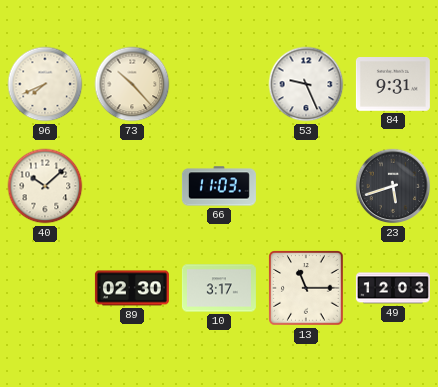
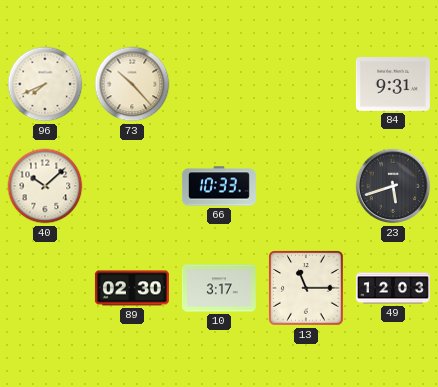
53: 9:26 -> none (306, 84)
66: 11:03 -> 10:33 (219, 186)
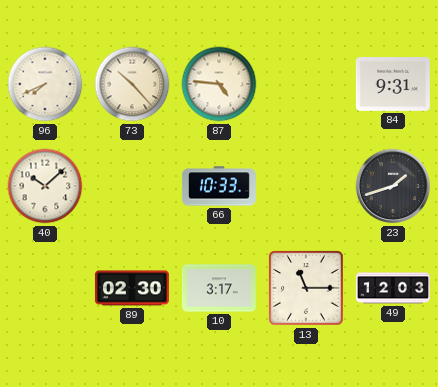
87: none -> 4:46 (219, 84)
23: 5:42 -> 1:42 (393, 186)
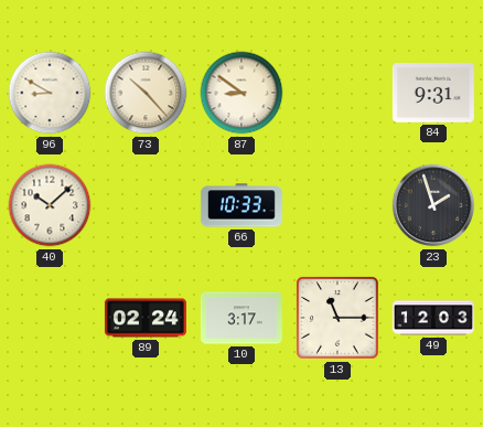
96: 7:41 -> 8:50 (50, 93)
87: 4:46 -> 8:51 (241, 93)
23: 1:42 -> 1:57 (433, 205)
89: 02:30 -> 02:24 (146, 318)
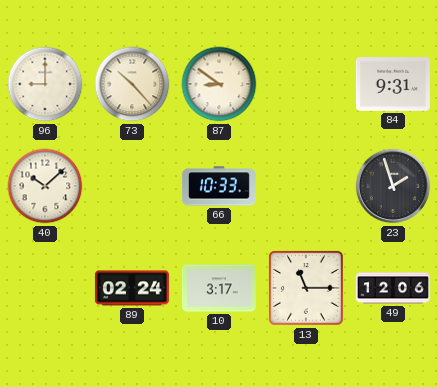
96: 8:50 -> 9:00 (45, 84)
49: 12:03 -> 12:06 (393, 288)
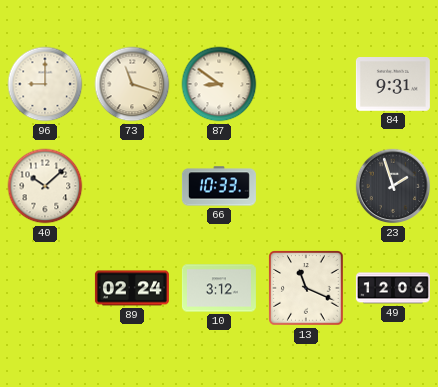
73: 10:23 -> 11:18 (132, 84)
10: 3:17 -> 3:12 (219, 288)
13: 11:15 -> 11:19 (306, 288)
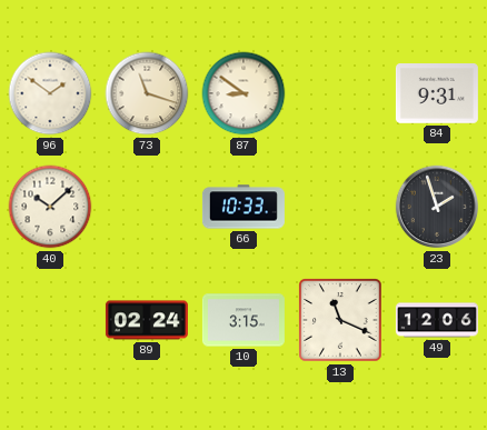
96: 9:00 -> 1:51 (50, 93)
10: 3:12 -> 3:15 (244, 320)
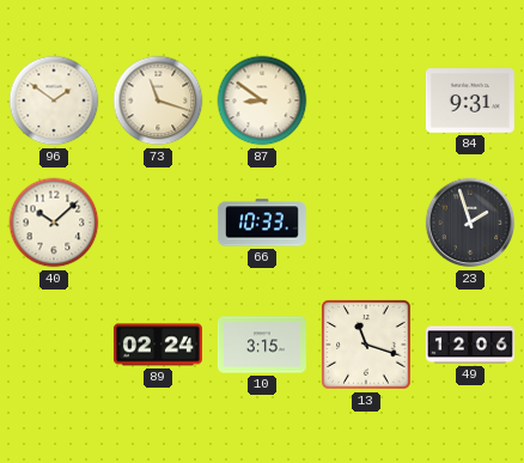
13: 11:19 -> 11:18 (366, 345)
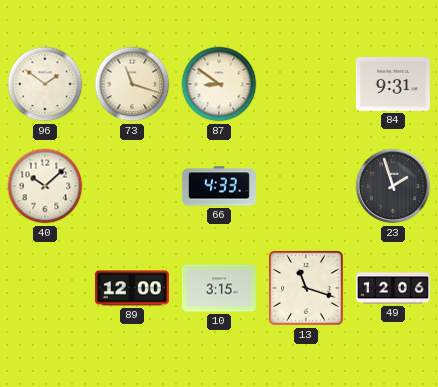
66: 10:33 -> 4:33 (219, 186)
89: 02:24 -> 12:00 (132, 288)
